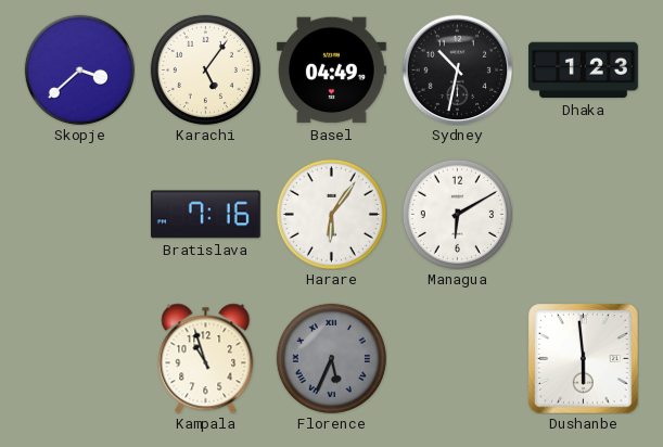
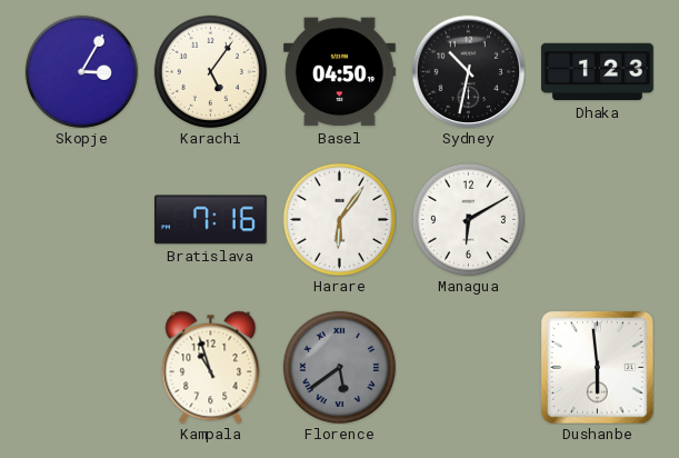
Skopje: 3:38 -> 3:05 (81, 71)
Basel: 04:49 -> 04:50 (339, 72)
Florence: 5:34 -> 5:39 (339, 367)
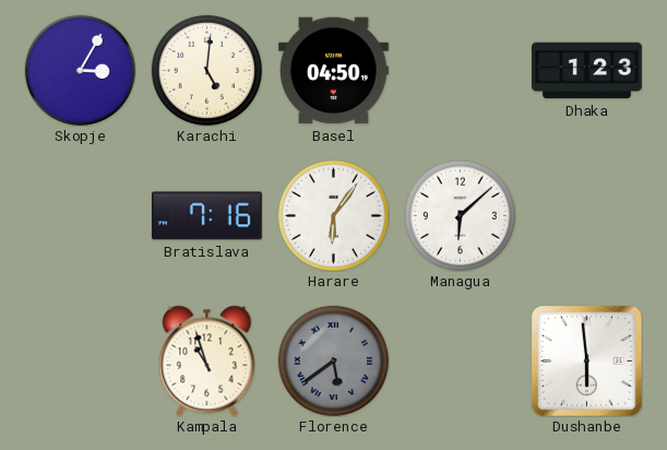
Karachi: 5:06 -> 5:01 (206, 70)
Sydney: 10:32 -> none (468, 71)
Managua: 6:10 -> 6:08 (460, 215)
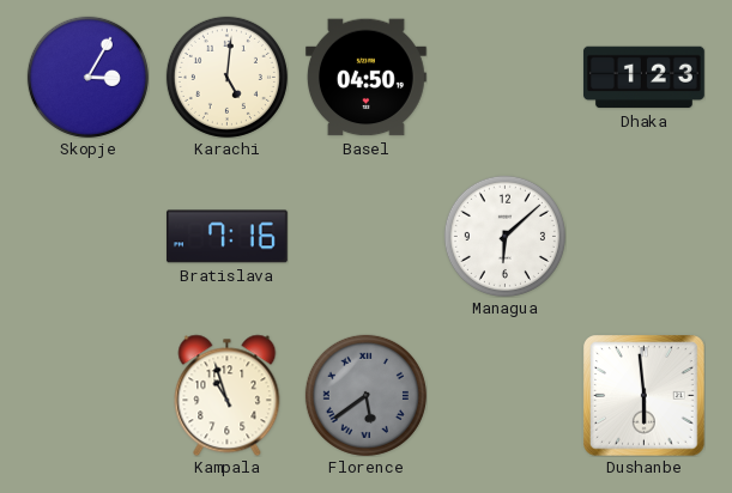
Harare: 6:06 -> none (333, 215)
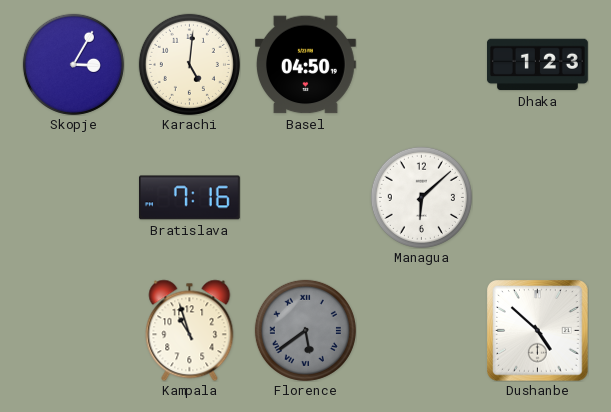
Dushanbe: 5:59 -> 4:52 (537, 330)
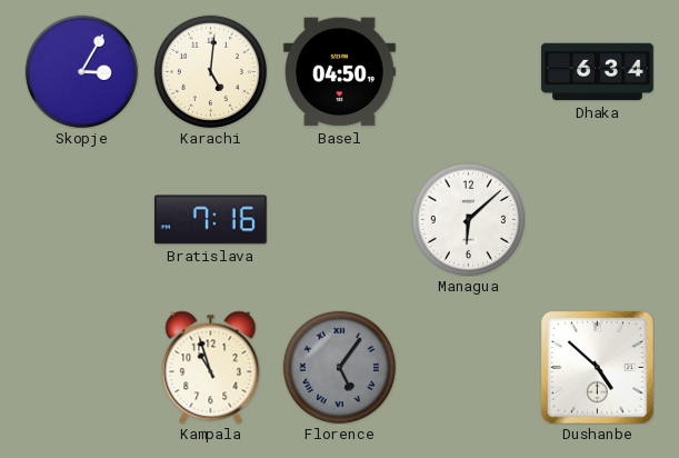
Dhaka: 1:23 -> 6:34 (597, 72)
Florence: 5:39 -> 5:06 (339, 367)
